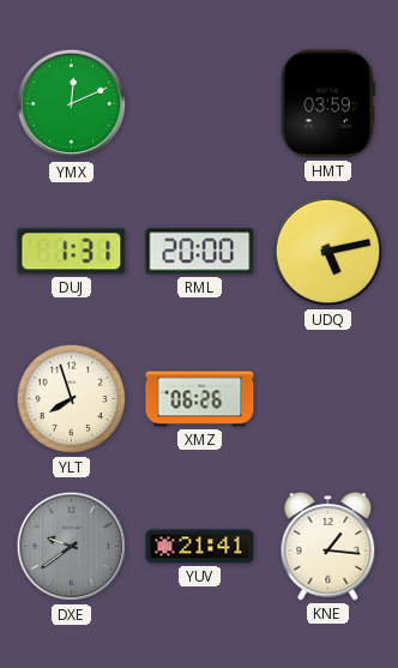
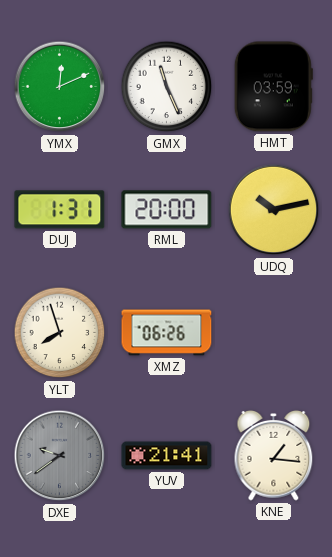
GMX: none -> 11:26 (167, 87)
UDQ: 5:13 -> 10:13 (274, 210)
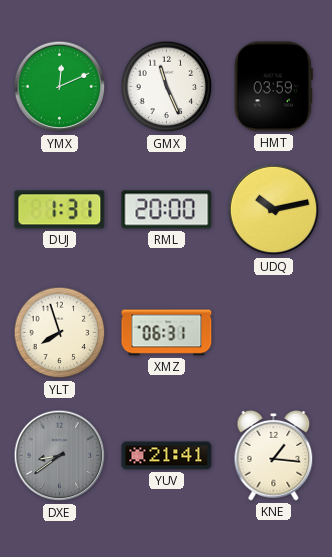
XMZ: 06:26 -> 06:31 (167, 333)
DXE: 9:39 -> 8:39 (60, 456)
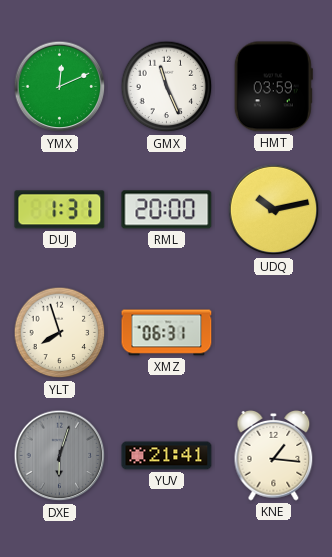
DXE: 8:39 -> 6:03 (60, 456)
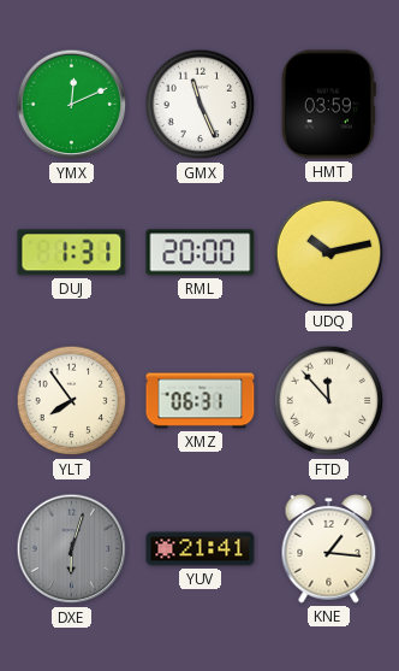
YLT: 7:57 -> 7:54 (72, 401)
FTD: none -> 11:53 (329, 401)
